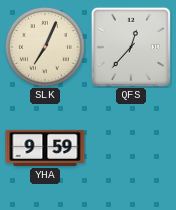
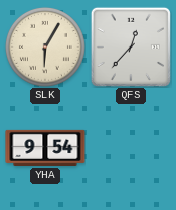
SLK: 7:04 -> 6:05 (45, 47)
YHA: 9:59 -> 9:54 (45, 148)
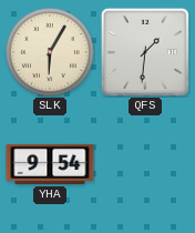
QFS: 12:37 -> 1:31 (145, 52)
